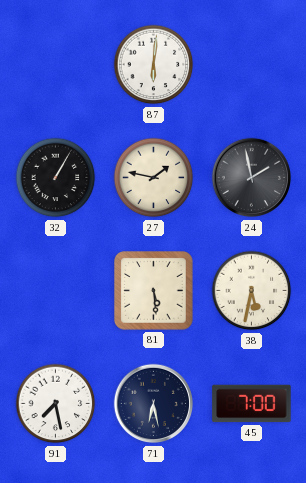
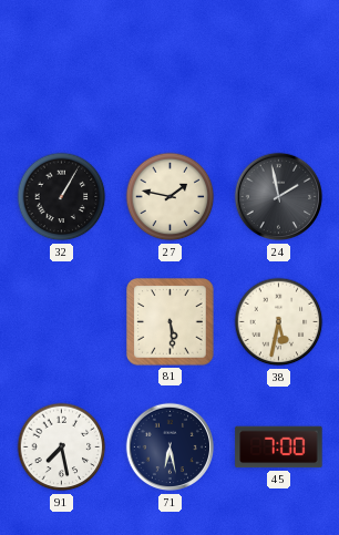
87: 6:01 -> none (154, 65)
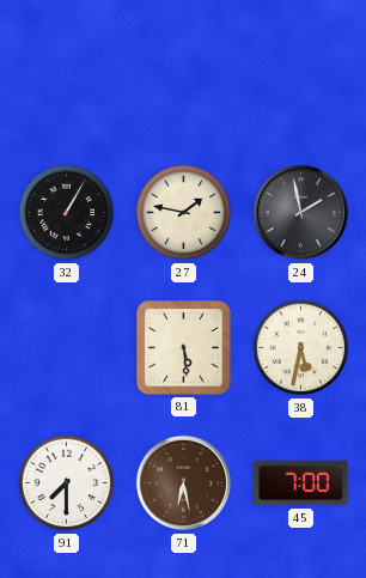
91: 7:28 -> 7:30 (67, 483)
71 dial: navy -> brown (184, 483)
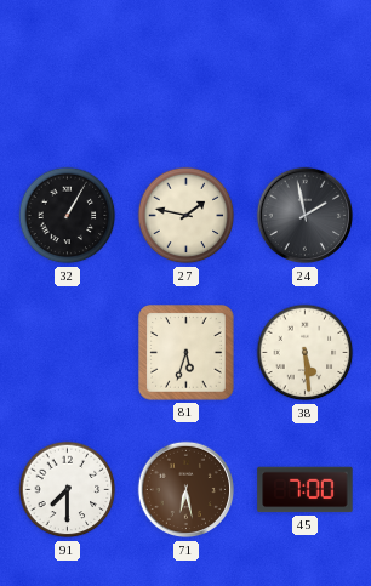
81: 5:29 -> 5:33 (187, 353)
38: 5:32 -> 5:29 (306, 353)
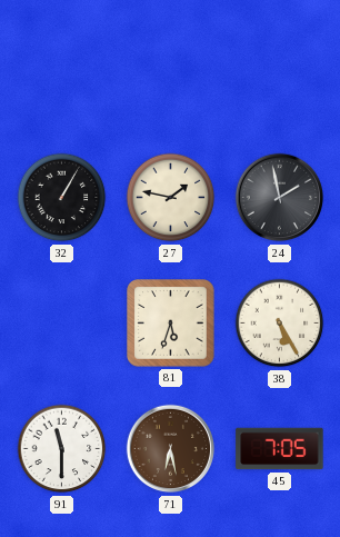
38: 5:29 -> 5:25 (280, 324)
91: 7:30 -> 11:30 (62, 449)
45: 7:00 -> 7:05 (280, 449)
